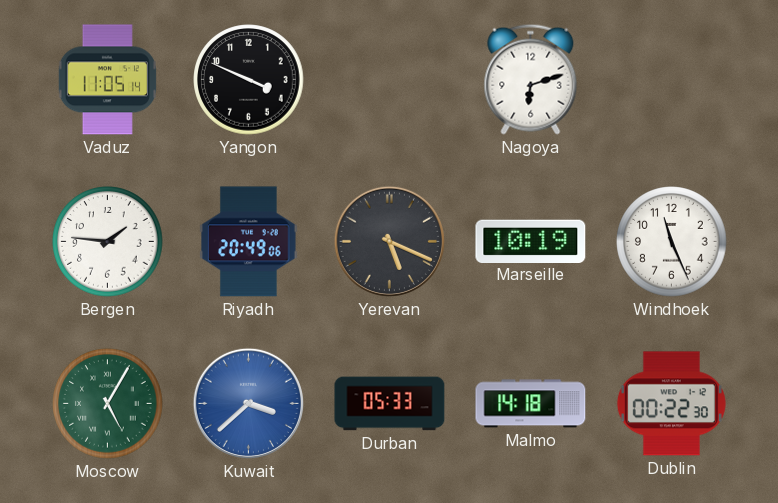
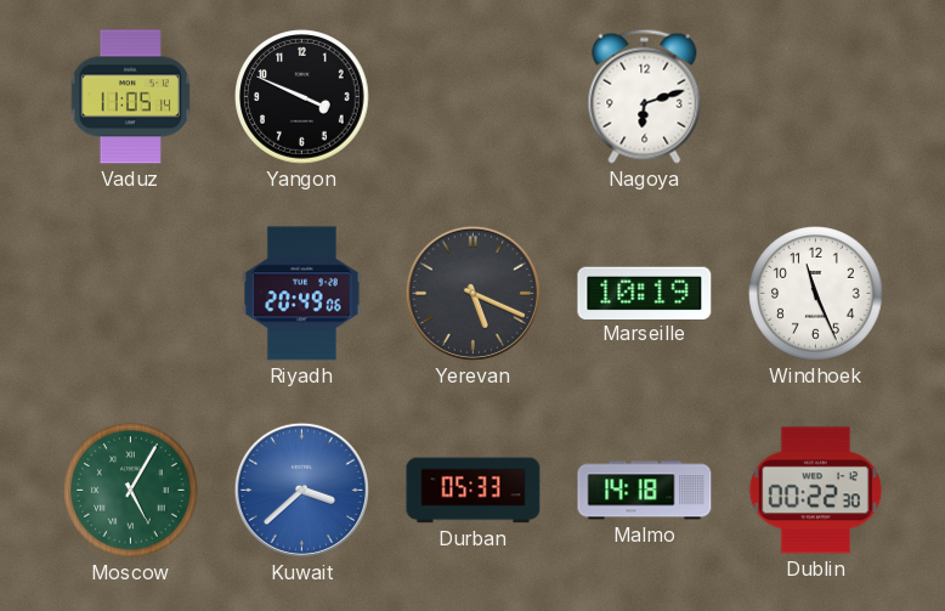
Bergen: 1:46 -> none (108, 242)
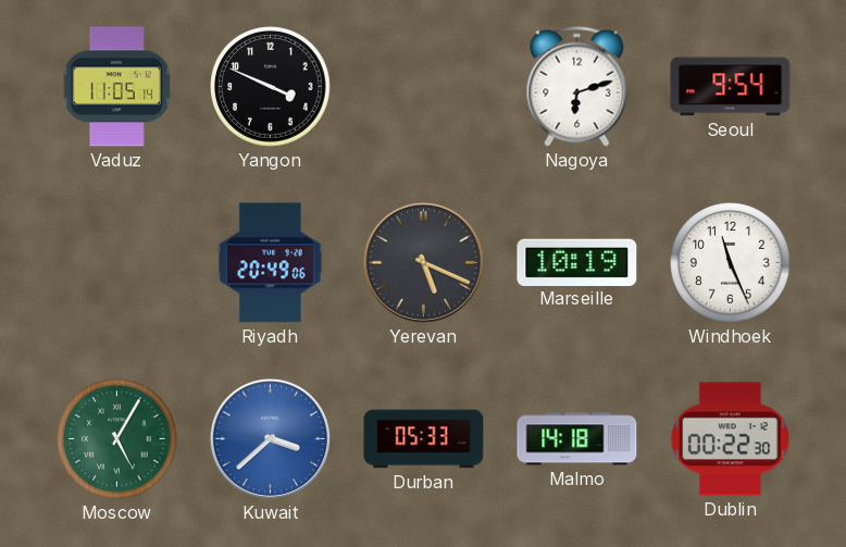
Seoul: none -> 9:54 (731, 87)
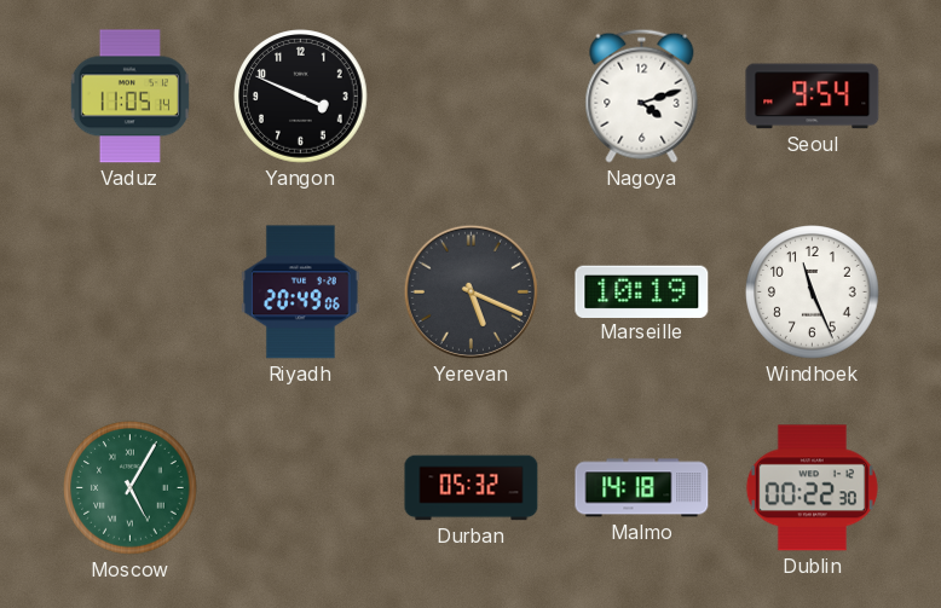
Nagoya: 6:12 -> 4:12 (642, 95)
Kuwait: 3:38 -> none (270, 438)
Durban: 05:33 -> 05:32 (472, 488)
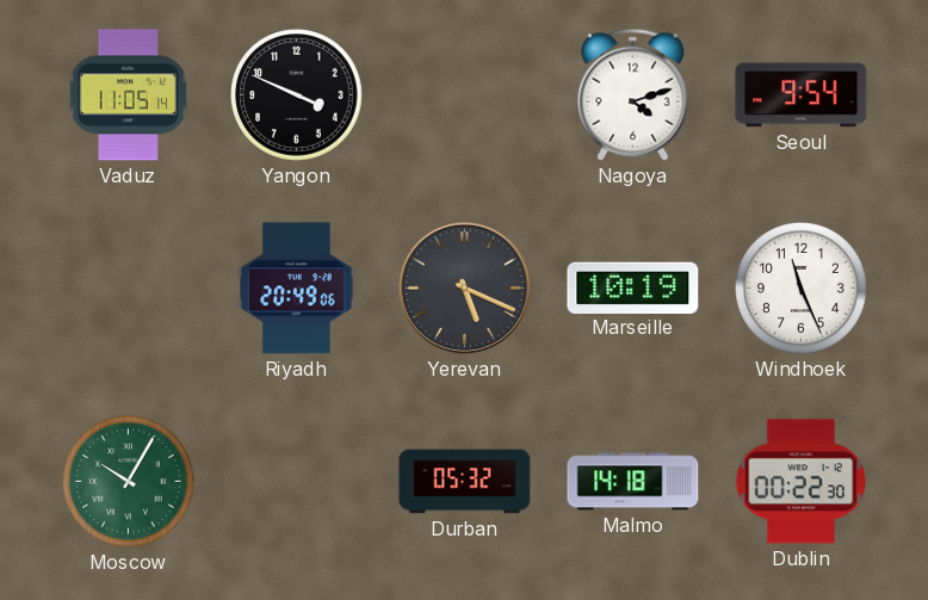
Moscow: 5:05 -> 10:05 (129, 482)
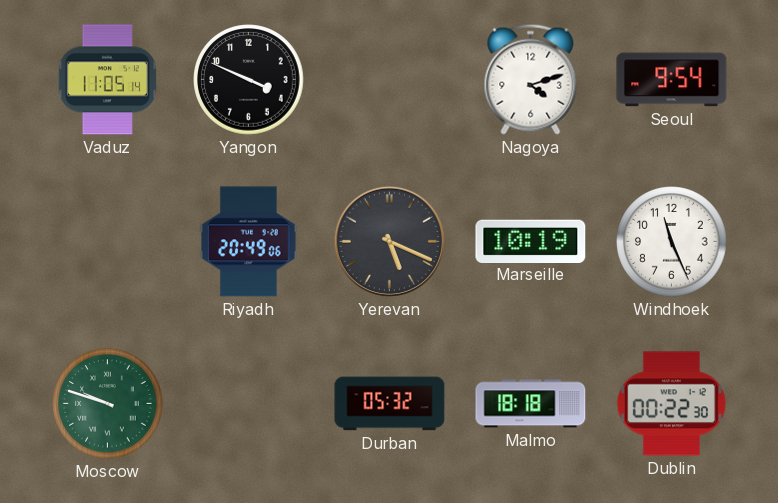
Moscow: 10:05 -> 9:48 (108, 404)
Malmo: 14:18 -> 18:18 (531, 404)
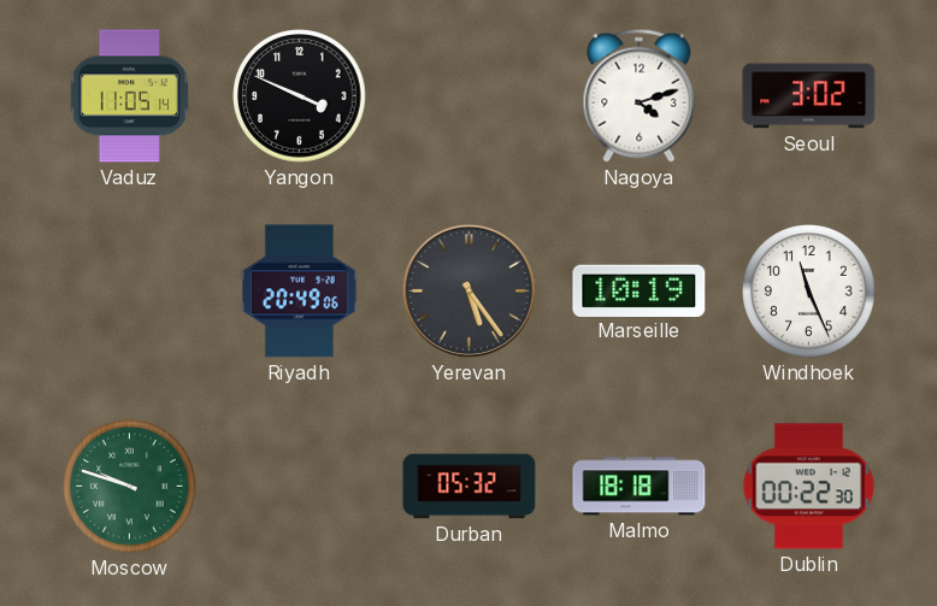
Seoul: 9:54 -> 3:02 (809, 96)
Yerevan: 5:19 -> 5:24 (469, 290)
